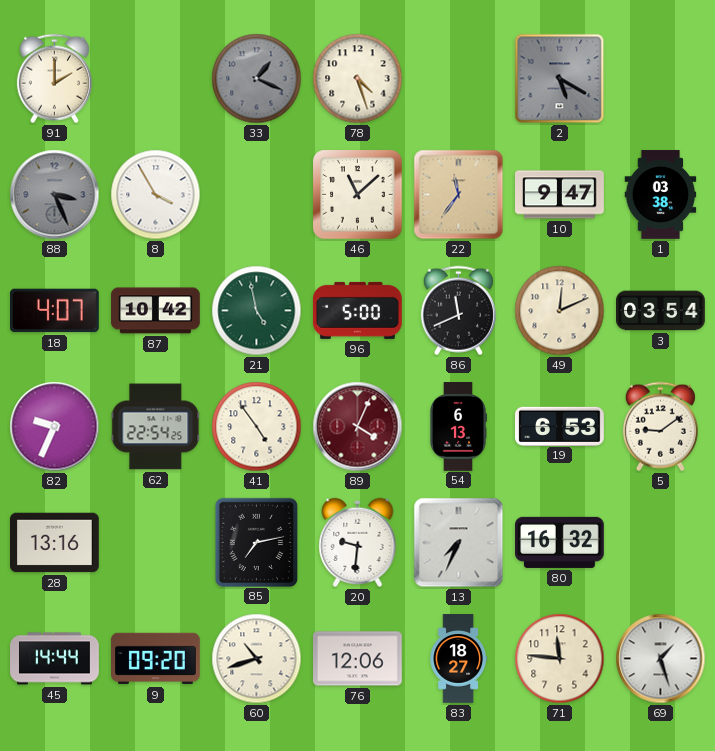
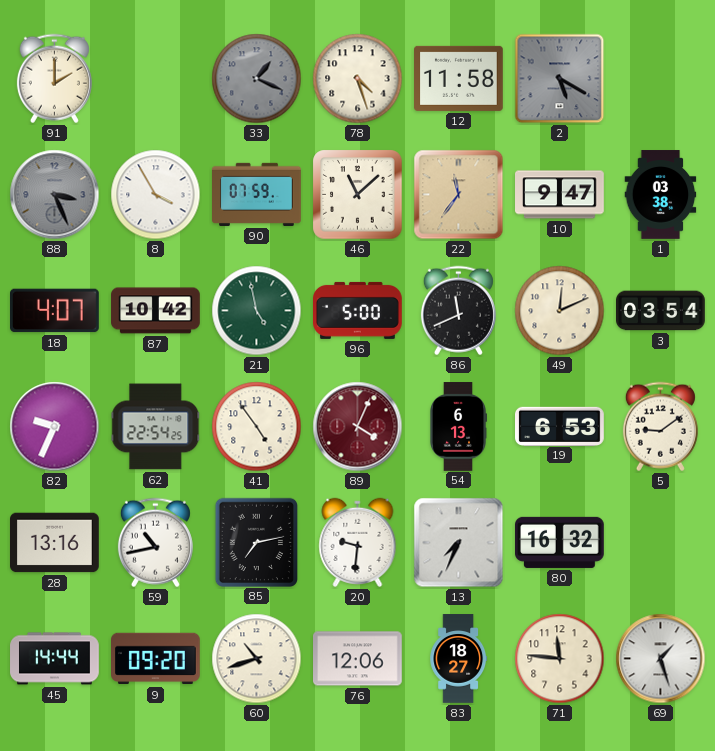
12: none -> 11:58 (459, 78)
90: none -> 07:59 (257, 194)
59: none -> 10:43 (155, 543)
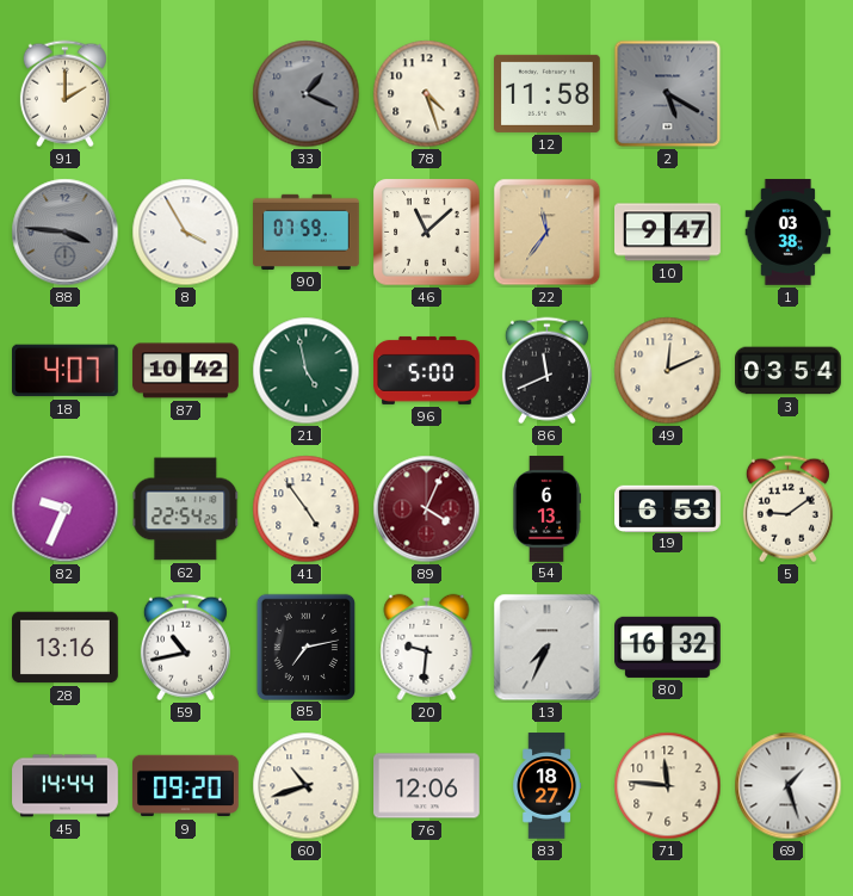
88: 3:26 -> 3:46 (66, 233)
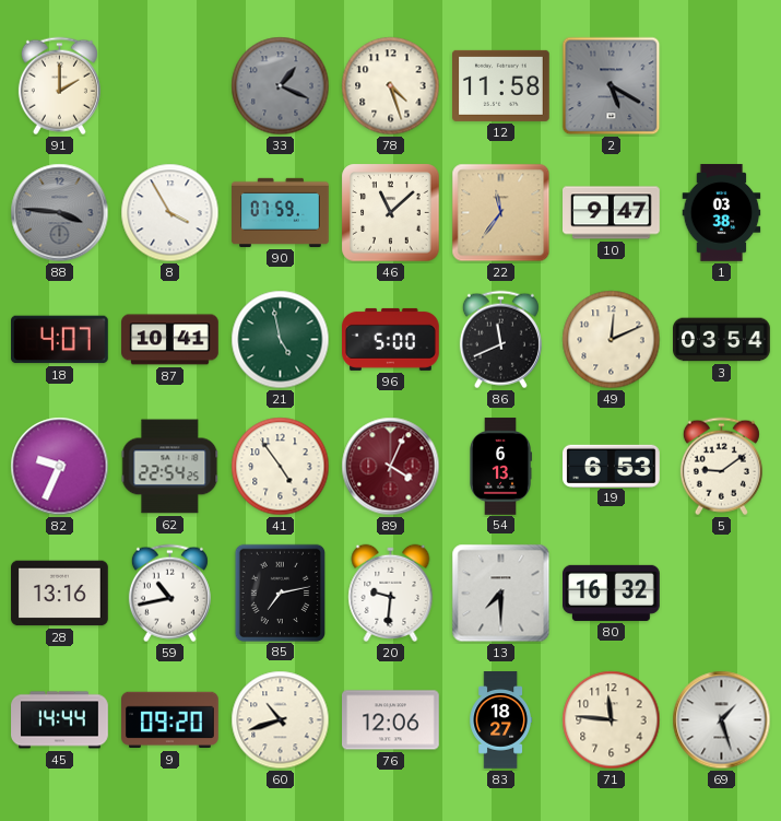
87: 10:42 -> 10:41 (170, 340)
13: 7:34 -> 7:30 (501, 594)
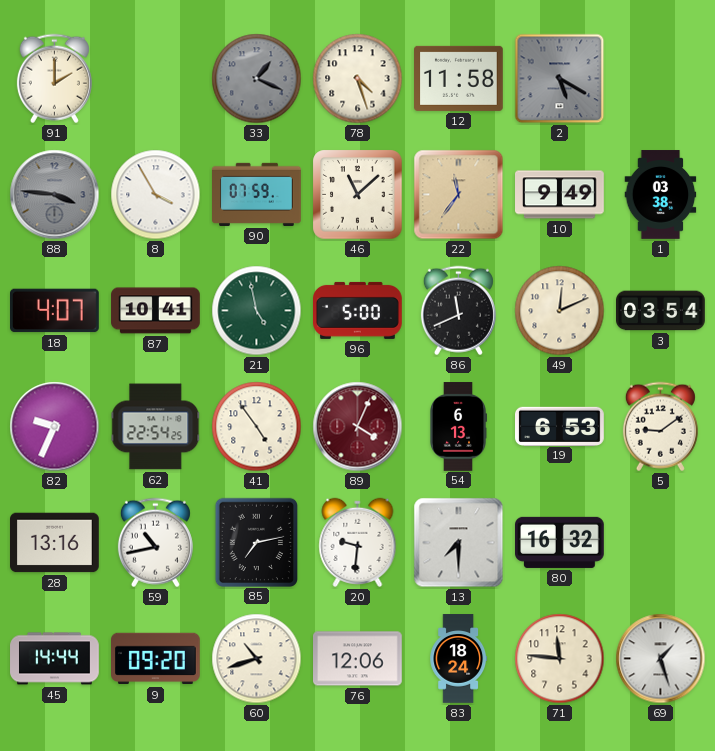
10: 9:47 -> 9:49 (560, 195)
83: 18:27 -> 18:24 (459, 659)
